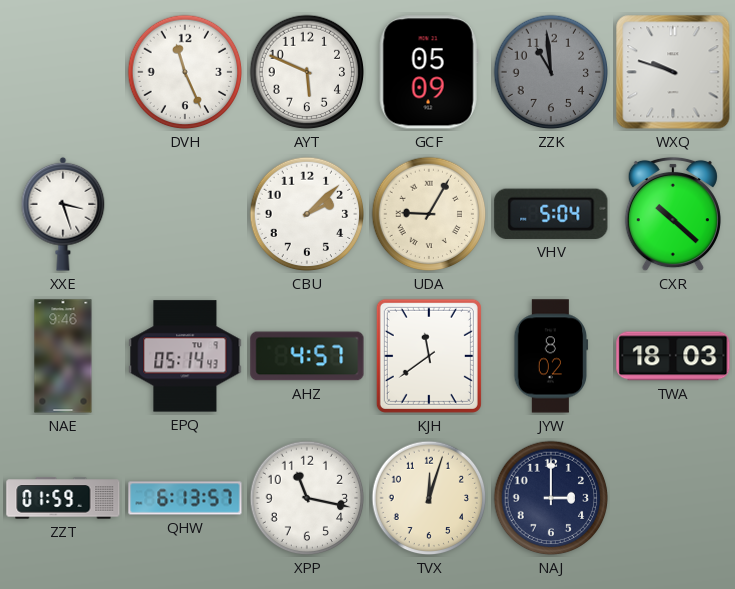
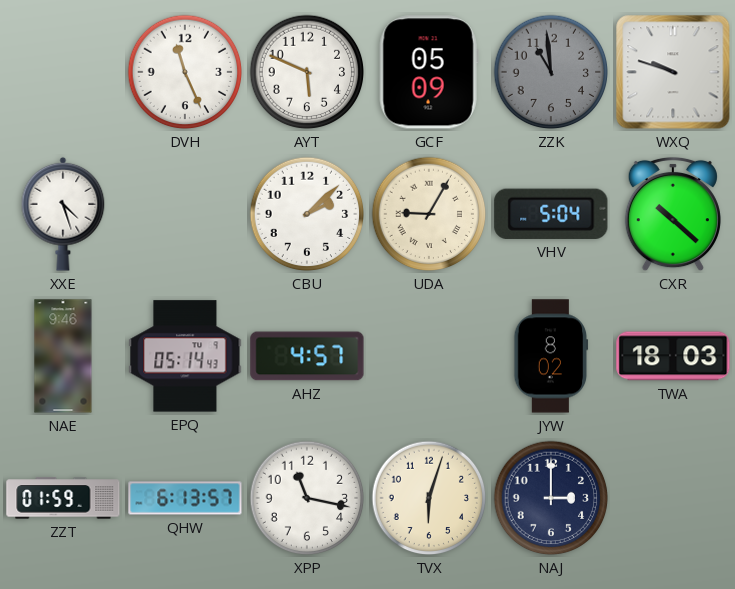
XXE: 3:27 -> 4:27 (63, 214)
KJH: 11:39 -> none (429, 356)
TVX: 12:03 -> 6:03 (429, 498)
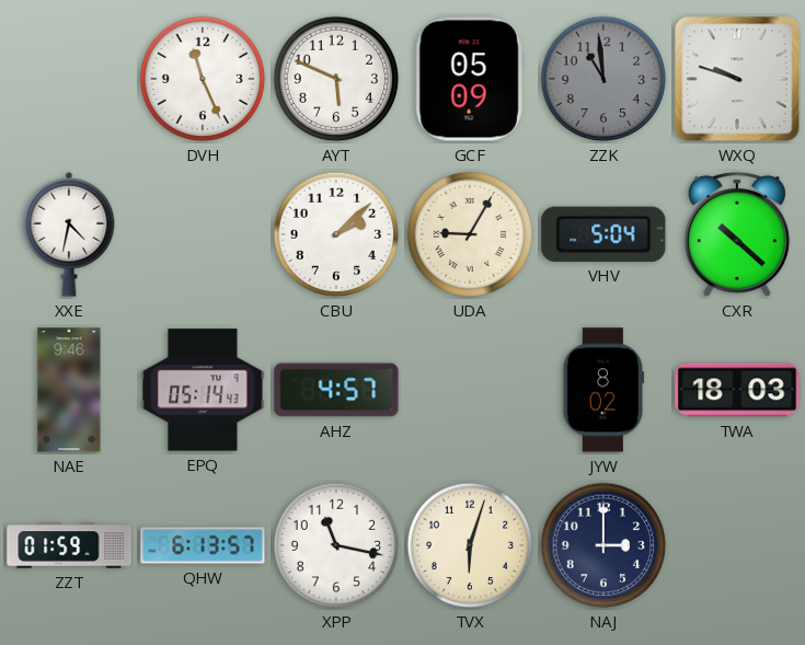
XXE: 4:27 -> 4:32 (69, 234)
